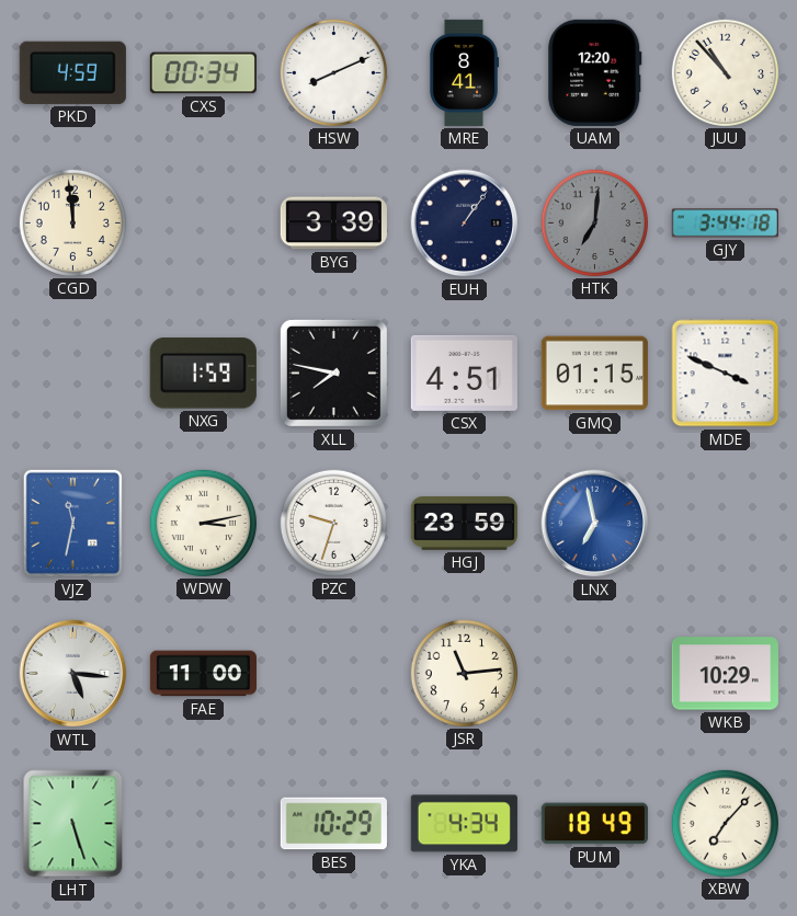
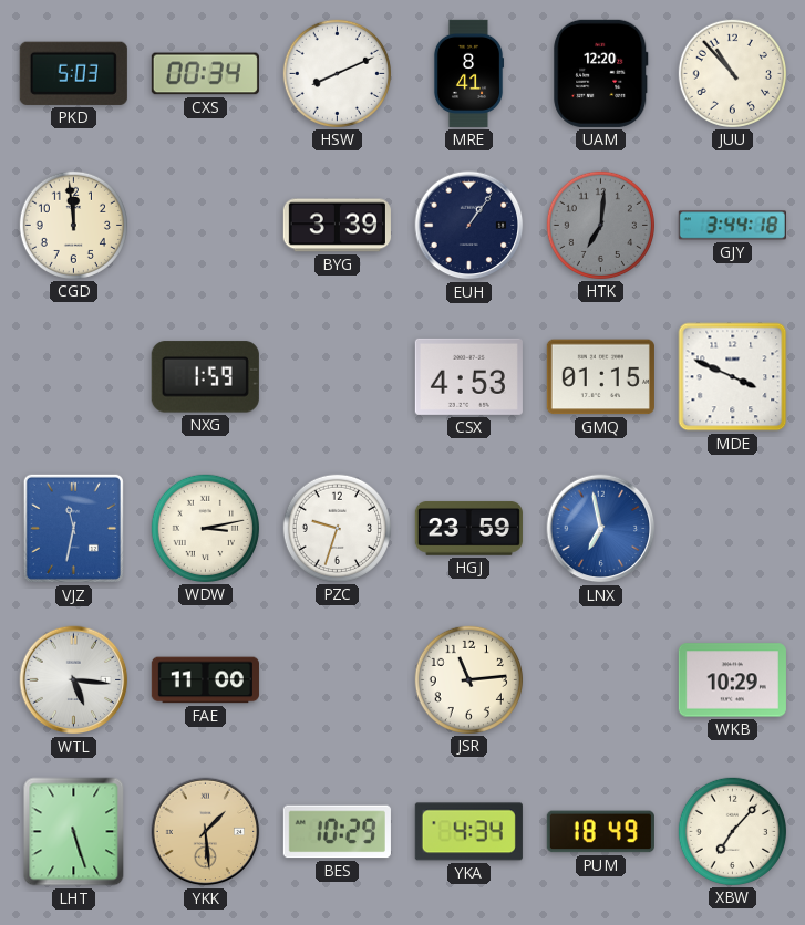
PKD: 4:59 -> 5:03 (73, 73)
XLL: 7:47 -> none (333, 373)
CSX: 4:51 -> 4:53 (468, 376)
YKK: none -> 1:29 (206, 832)
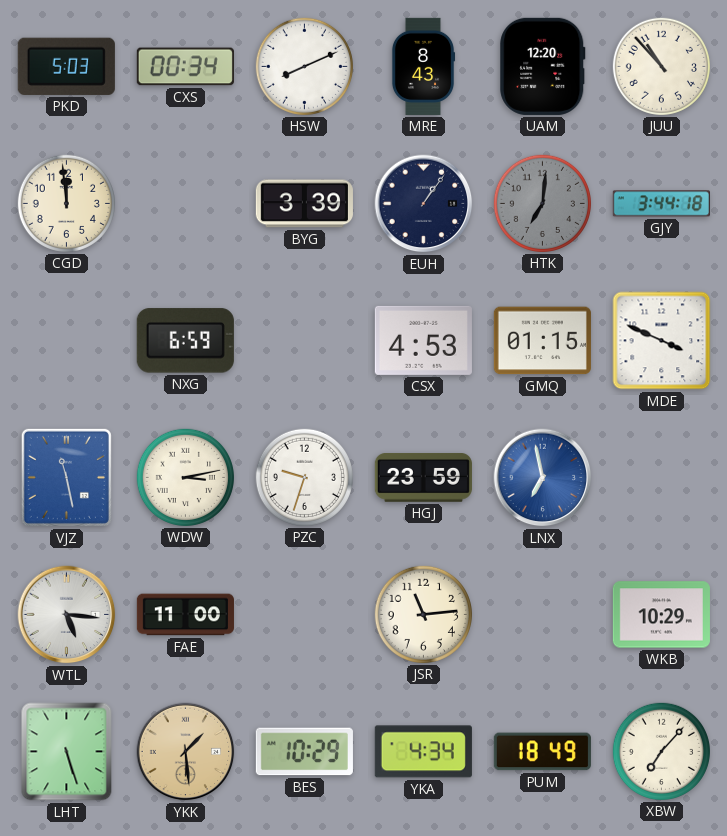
MRE: 8:41 -> 8:43 (423, 66)
NXG: 1:59 -> 6:59 (185, 341)
VJZ: 11:32 -> 11:28 (66, 477)
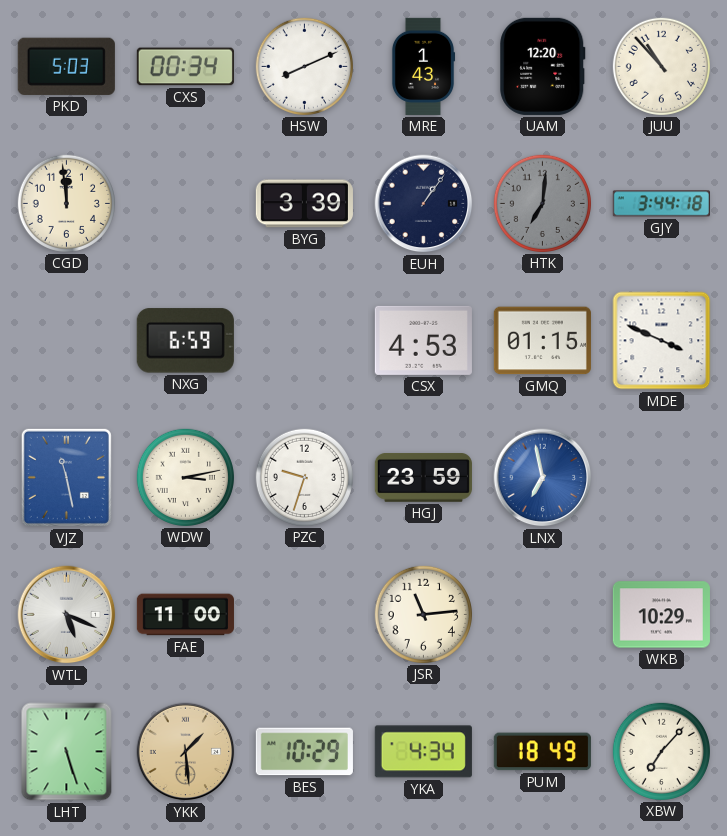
MRE: 8:43 -> 1:43 (423, 66)
WTL: 5:16 -> 5:19 (67, 615)
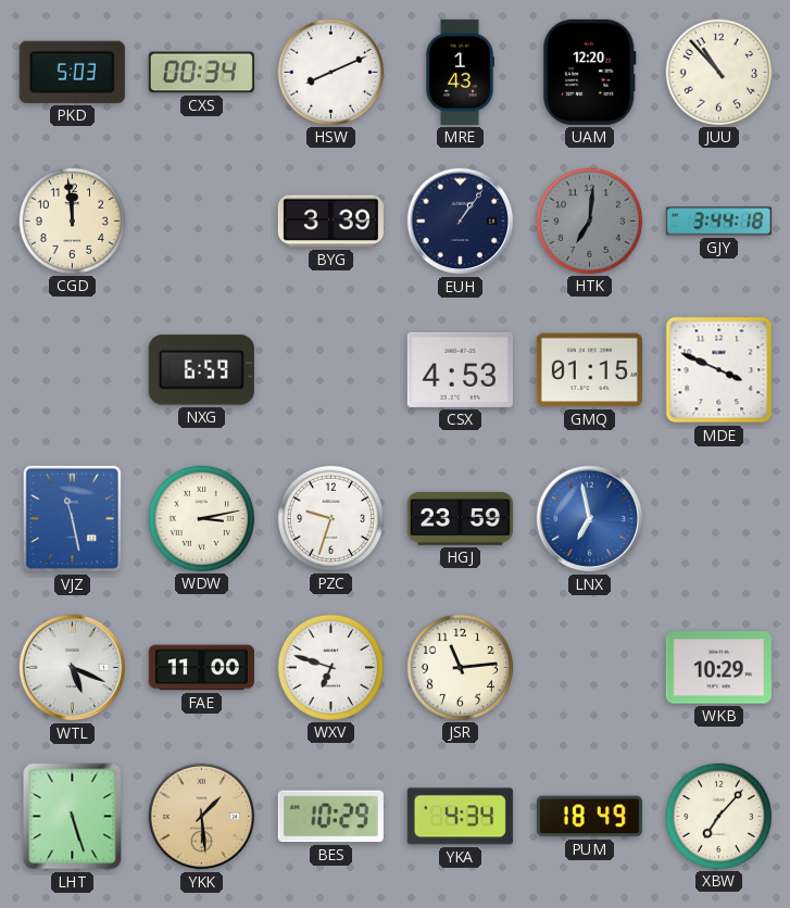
WXV: none -> 6:48 (330, 667)
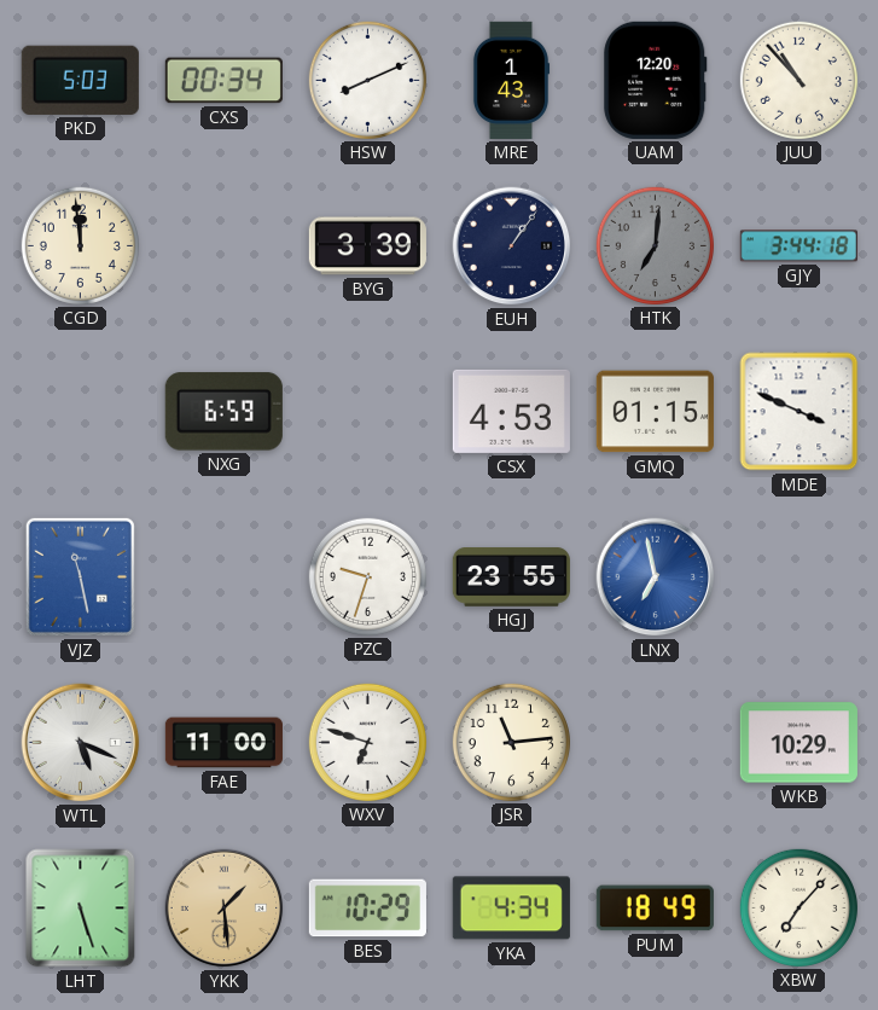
WDW: 3:13 -> none (201, 518)
HGJ: 23:59 -> 23:55 (511, 577)
